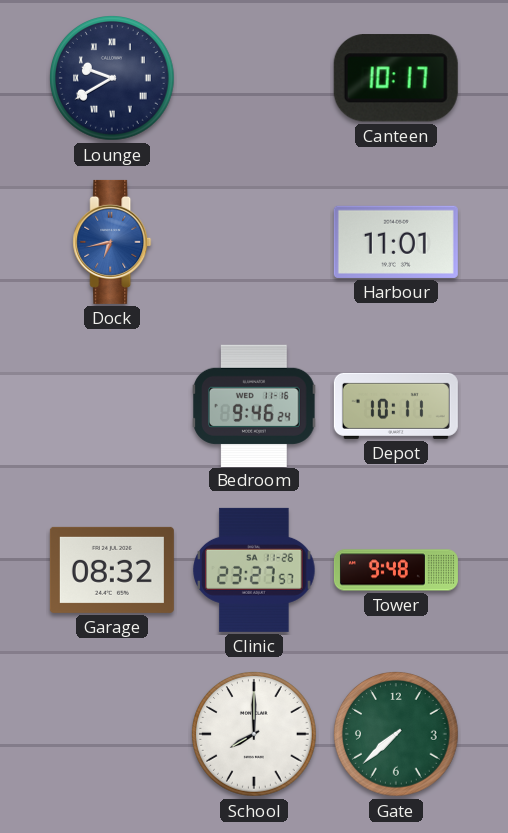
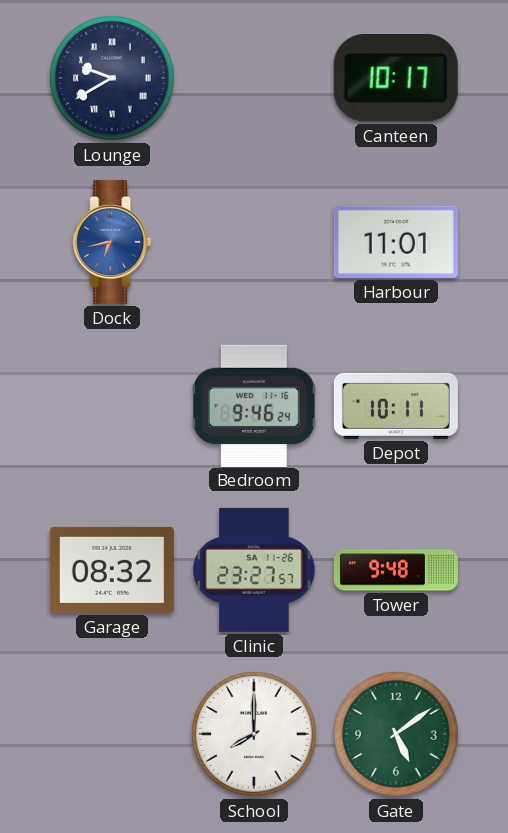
Gate: 7:38 -> 5:09 (396, 734)
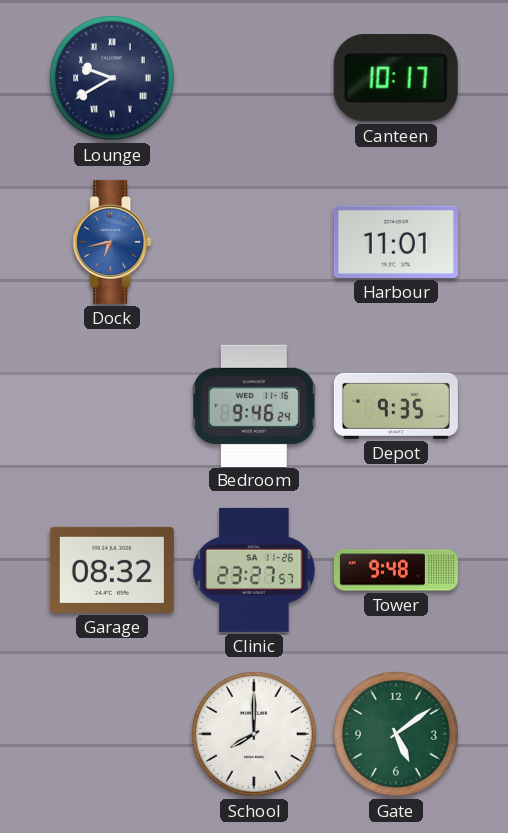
Depot: 10:11 -> 9:35 (396, 406)
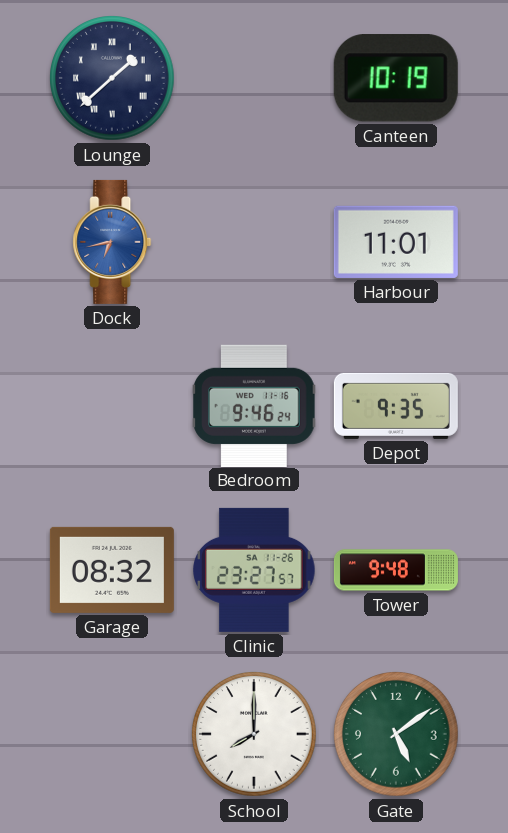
Lounge: 9:40 -> 1:38 (112, 78)
Canteen: 10:17 -> 10:19 (396, 78)
